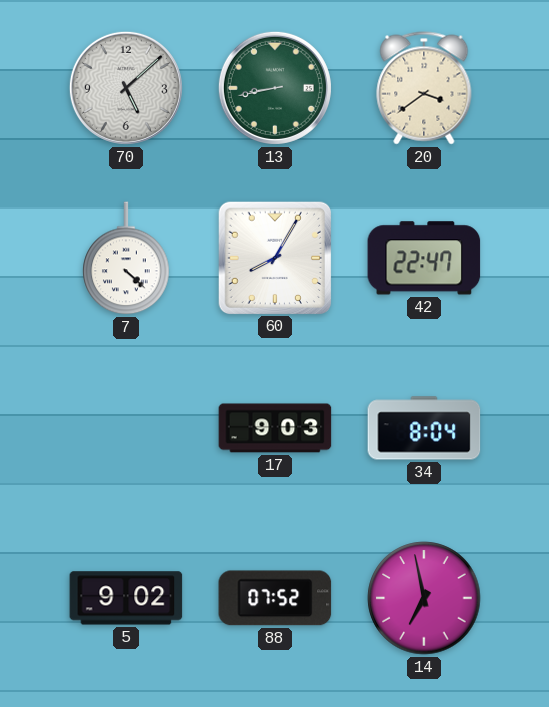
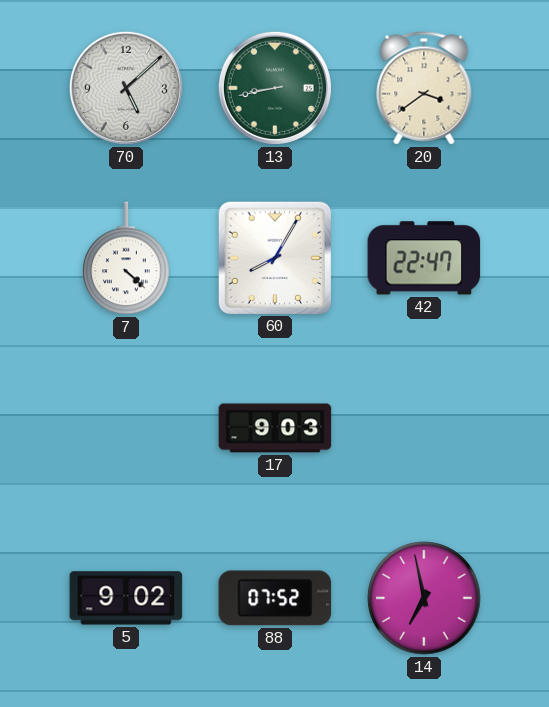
34: 8:04 -> none (424, 428)
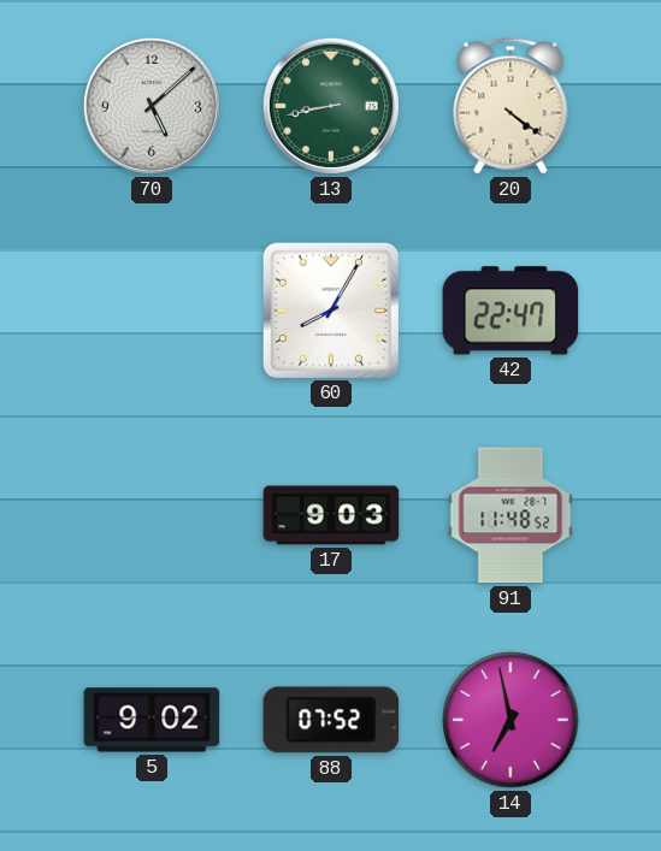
20: 3:39 -> 4:21 (510, 106)
7: 4:22 -> none (126, 258)
91: none -> 11:48 (510, 515)
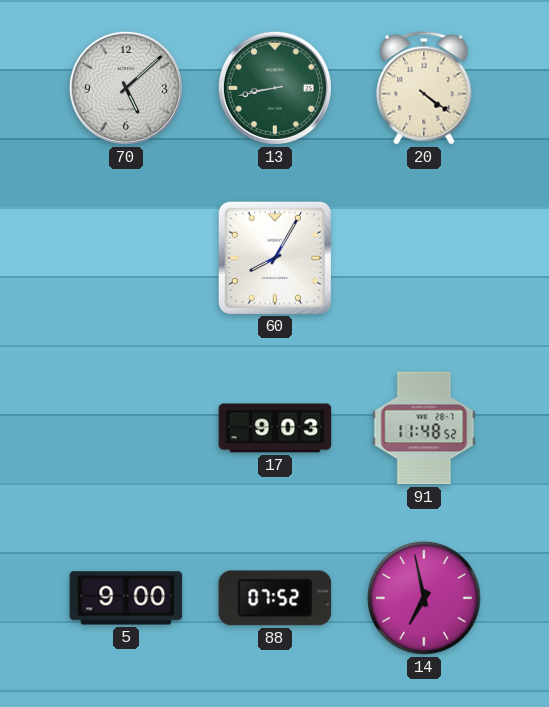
42: 22:47 -> none (510, 311)
5: 9:02 -> 9:00 (126, 598)
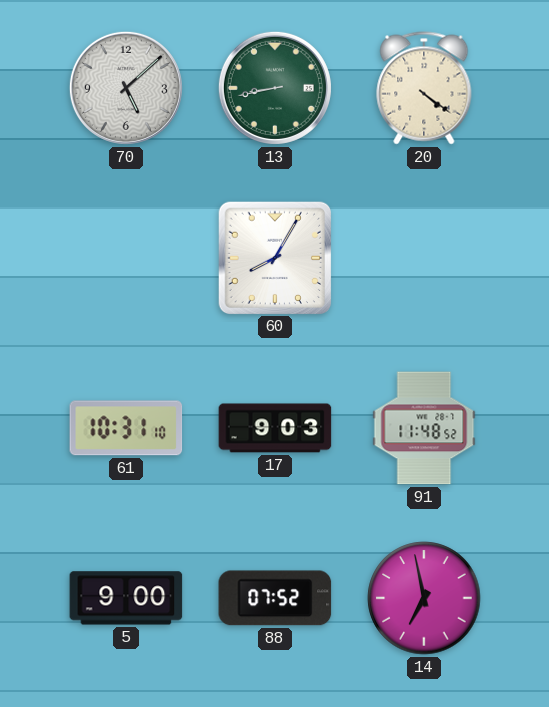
61: none -> 10:31 (126, 428)
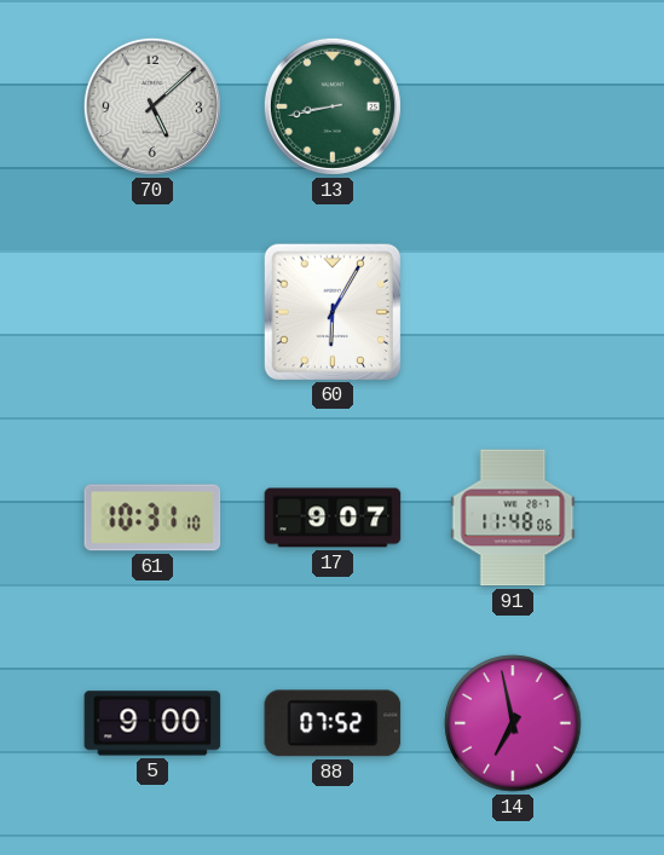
20: 4:21 -> none (424, 88)
60: 8:05 -> 6:05 (331, 311)
17: 9:03 -> 9:07 (333, 518)
91: 11:48:52 -> 11:48:06 (513, 518)
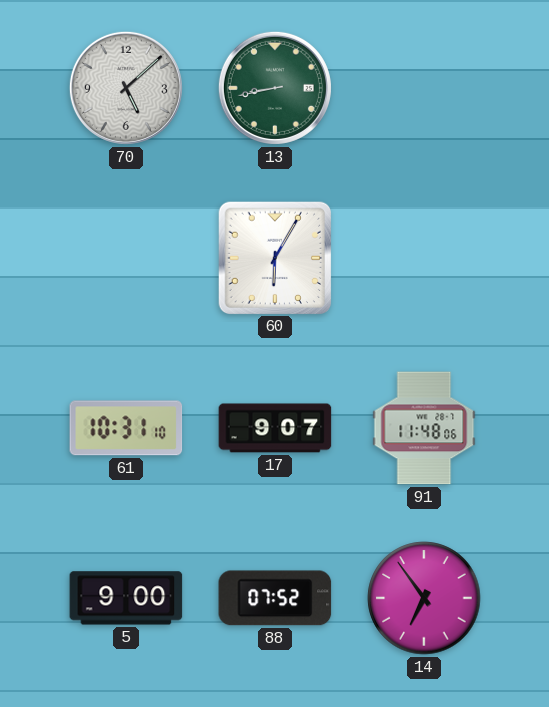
14: 6:58 -> 6:54 (424, 598)
